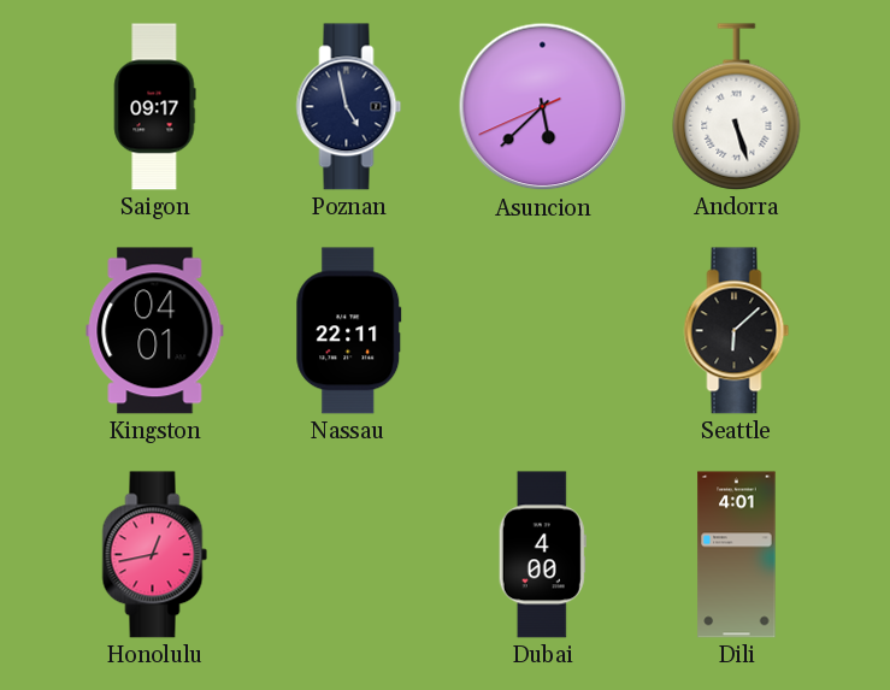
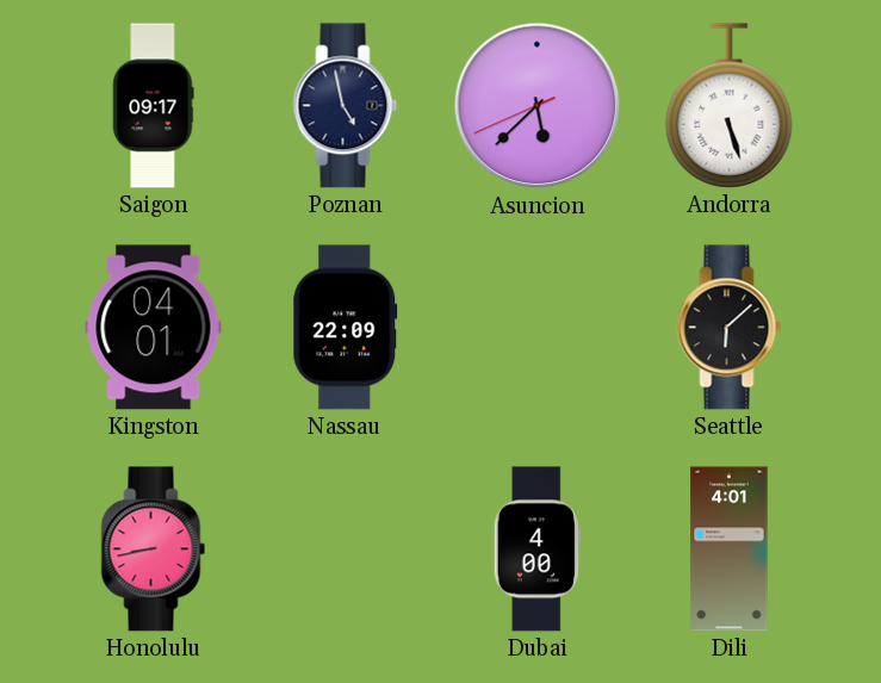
Nassau: 22:11 -> 22:09 (346, 328)
Honolulu: 12:43 -> 8:43 (154, 549)
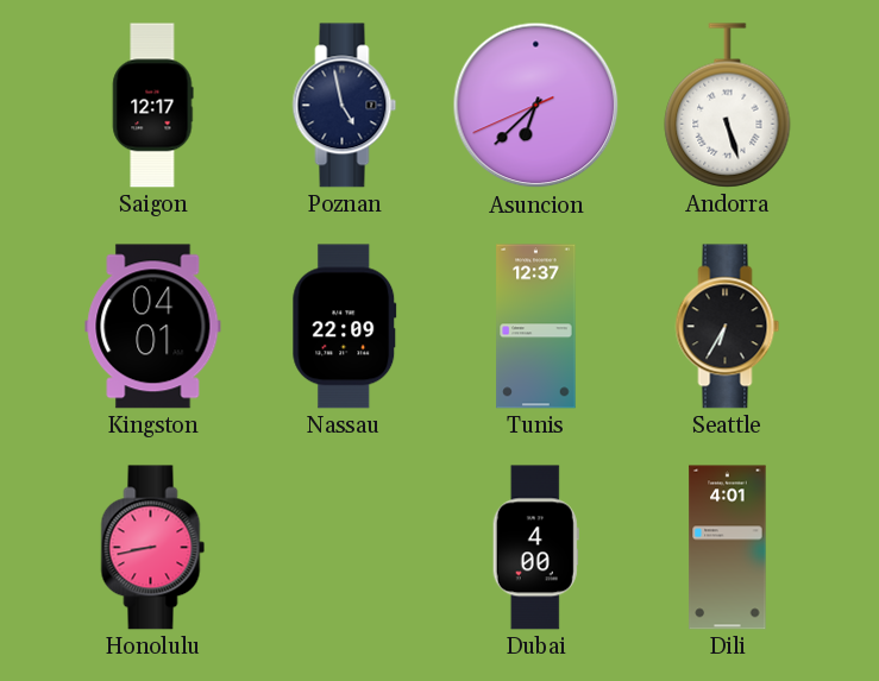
Saigon: 09:17 -> 12:17 (153, 106)
Asuncion: 5:37 -> 6:37 (536, 106)
Tunis: none -> 12:37 (536, 327)
Seattle: 6:08 -> 6:35 (728, 327)
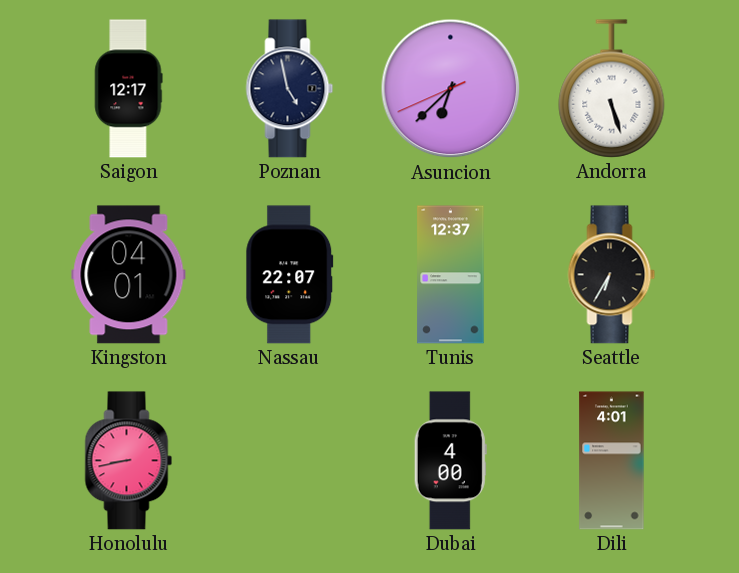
Nassau: 22:09 -> 22:07 (290, 275)
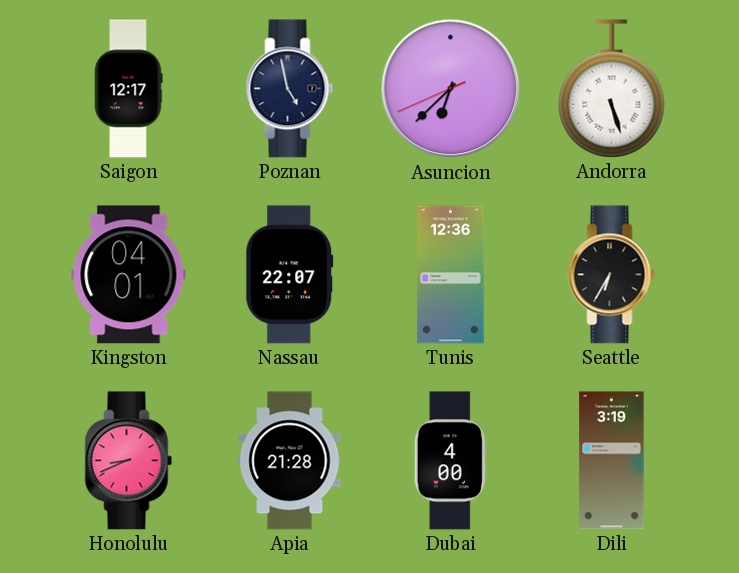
Tunis: 12:37 -> 12:36 (451, 275)
Honolulu: 8:43 -> 8:41 (129, 461)
Apia: none -> 21:28 (290, 461)
Dili: 4:01 -> 3:19 (612, 461)
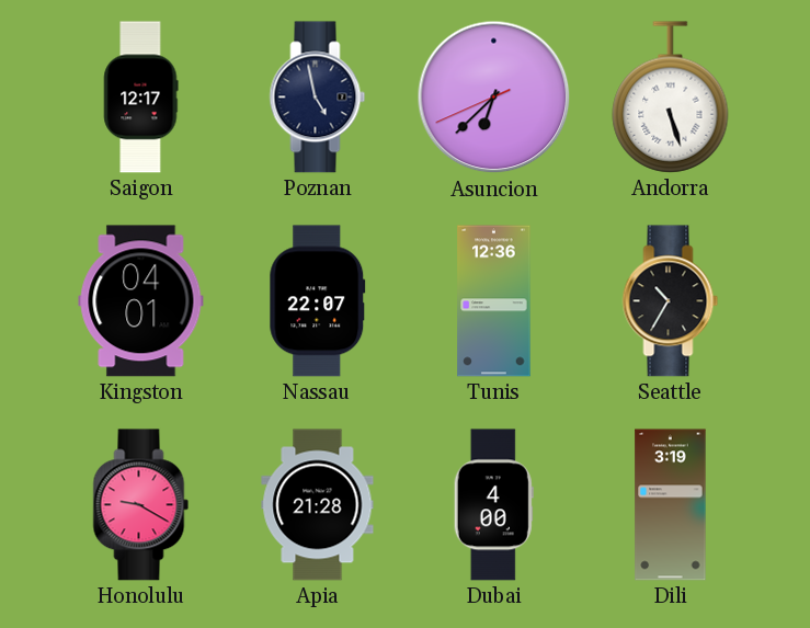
Seattle: 6:35 -> 10:35 (671, 301)
Honolulu: 8:41 -> 9:20 (141, 505)
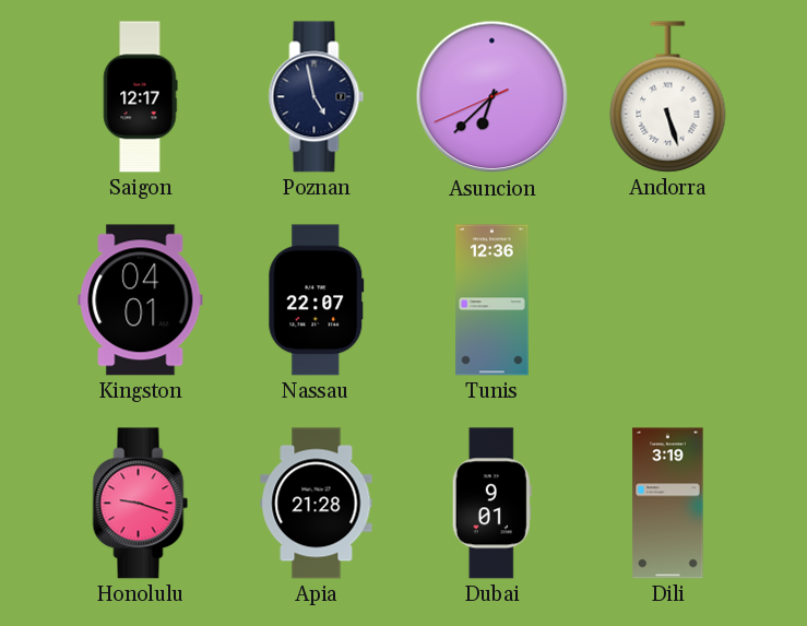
Seattle: 10:35 -> none (671, 301)
Honolulu: 9:20 -> 9:18 (141, 504)
Dubai: 4:00 -> 9:01 (491, 504)
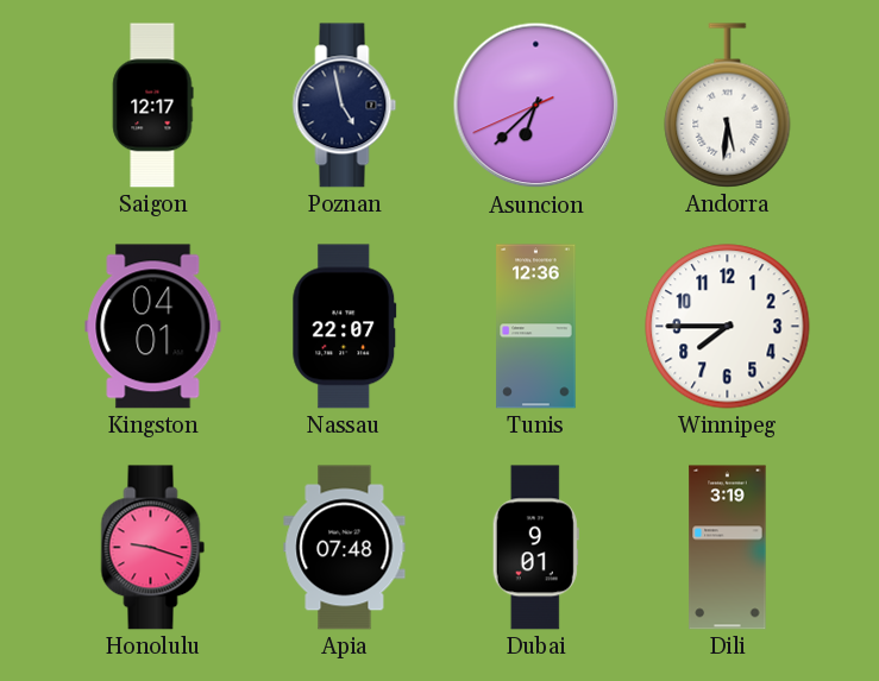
Andorra: 5:27 -> 5:31 (728, 106)
Winnipeg: none -> 7:45 (728, 327)
Apia: 21:28 -> 07:48 (345, 548)
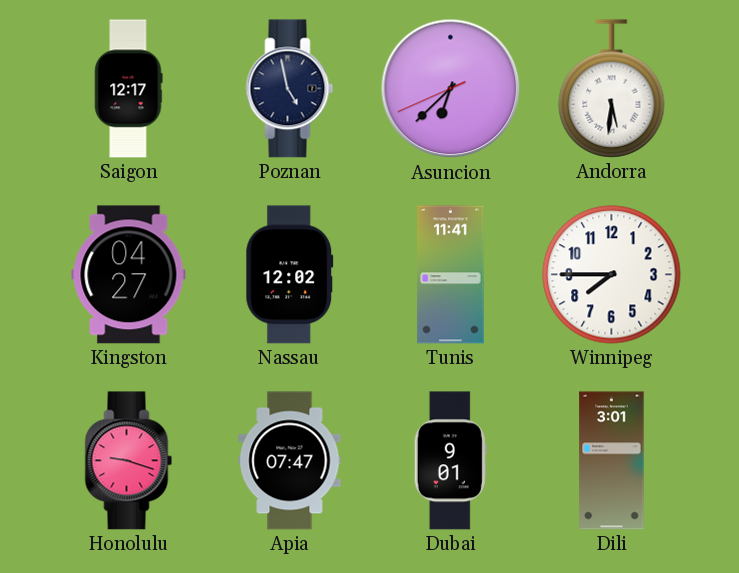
Kingston: 04:01 -> 04:27 (129, 275)
Nassau: 22:07 -> 12:02 (290, 275)
Tunis: 12:36 -> 11:41 (451, 275)
Apia: 07:48 -> 07:47 (290, 461)
Dili: 3:19 -> 3:01 (612, 461)
